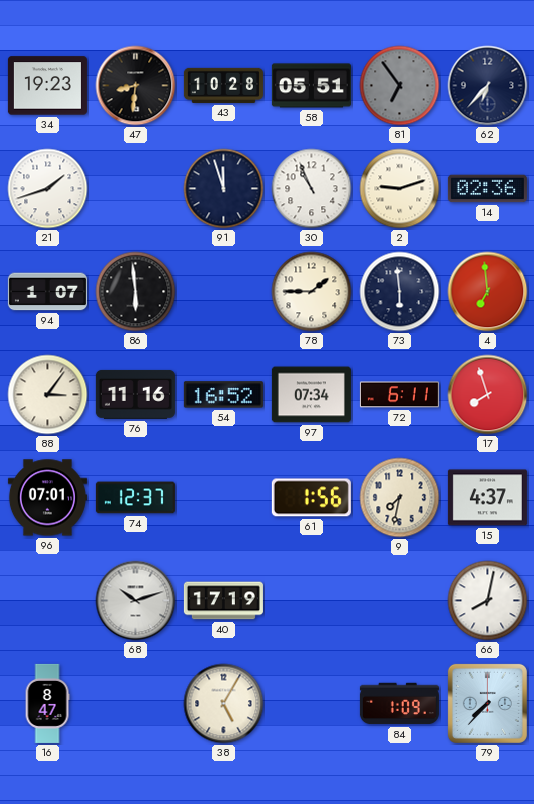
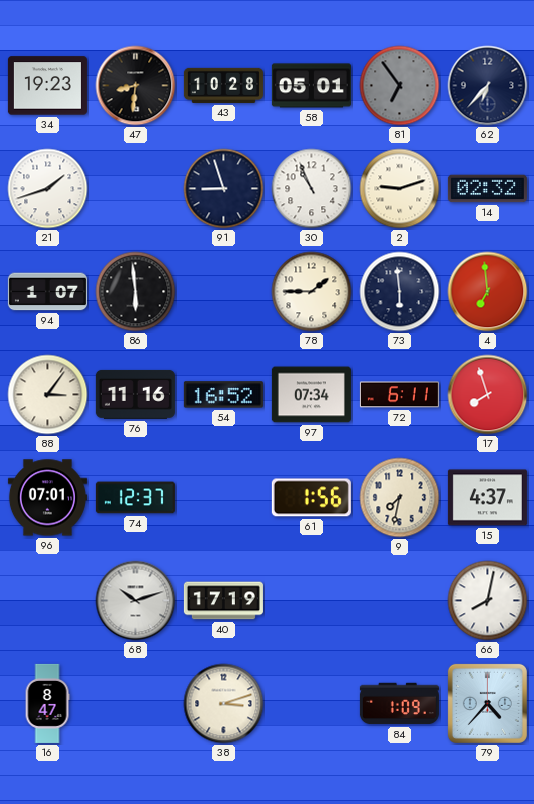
58: 05:51 -> 05:01 (311, 86)
91: 11:57 -> 8:57 (224, 189)
14: 02:36 -> 02:32 (487, 189)
38: 5:05 -> 3:12 (224, 704)
79: 7:37 -> 4:37 (487, 703)
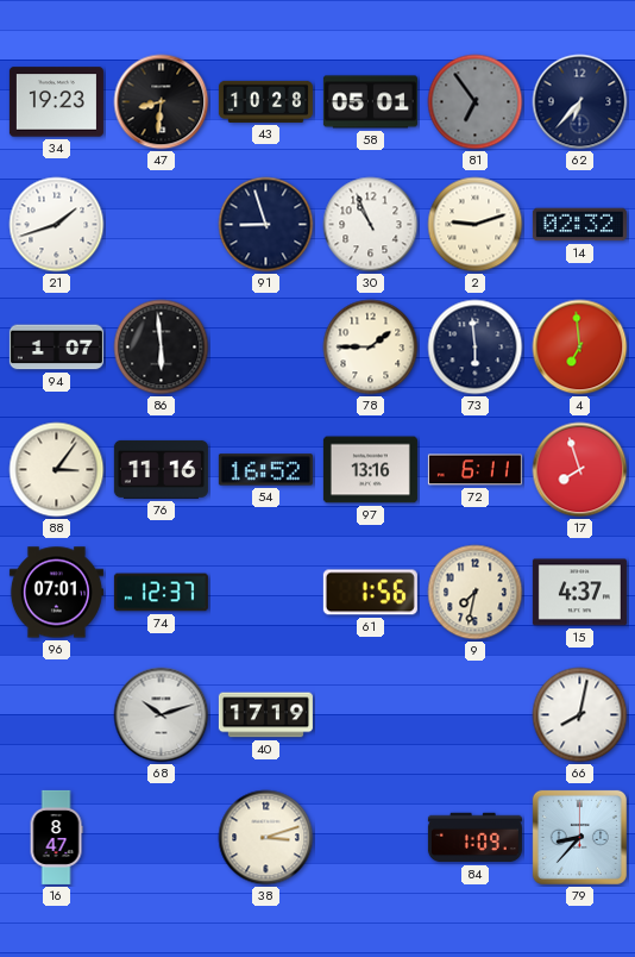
97: 07:34 -> 13:16 (370, 470)
79: 4:37 -> 8:37 (579, 837)
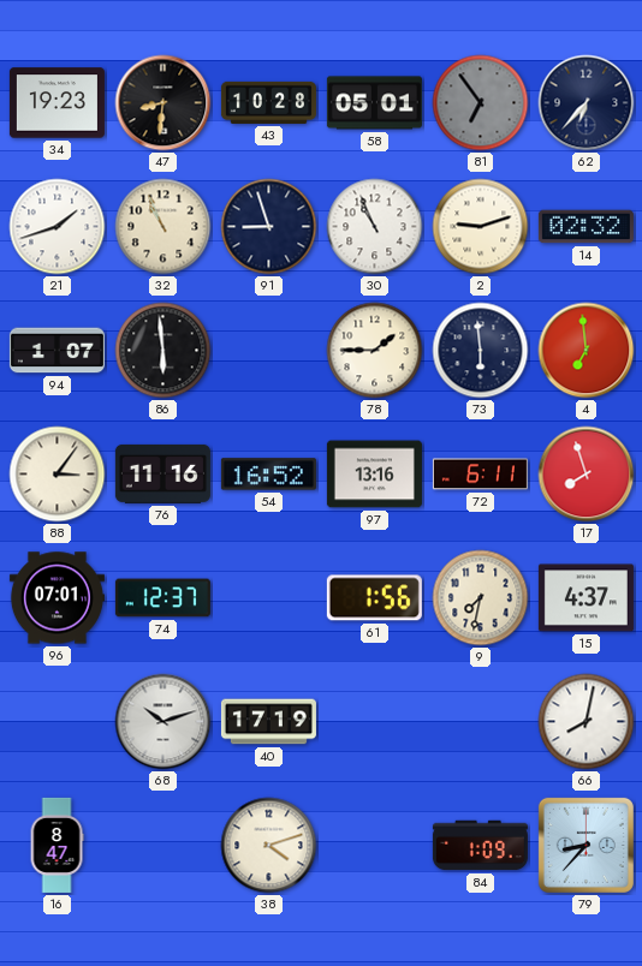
32: none -> 10:56 (164, 227)
38: 3:12 -> 4:12 (269, 846)
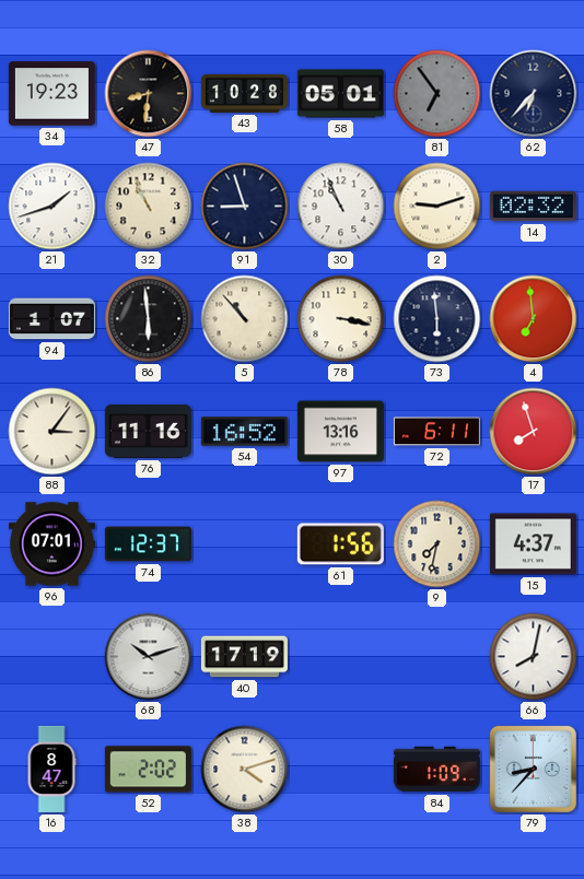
5: none -> 10:53 (245, 319)
78: 1:45 -> 3:17 (341, 319)
52: none -> 2:02 (148, 770)
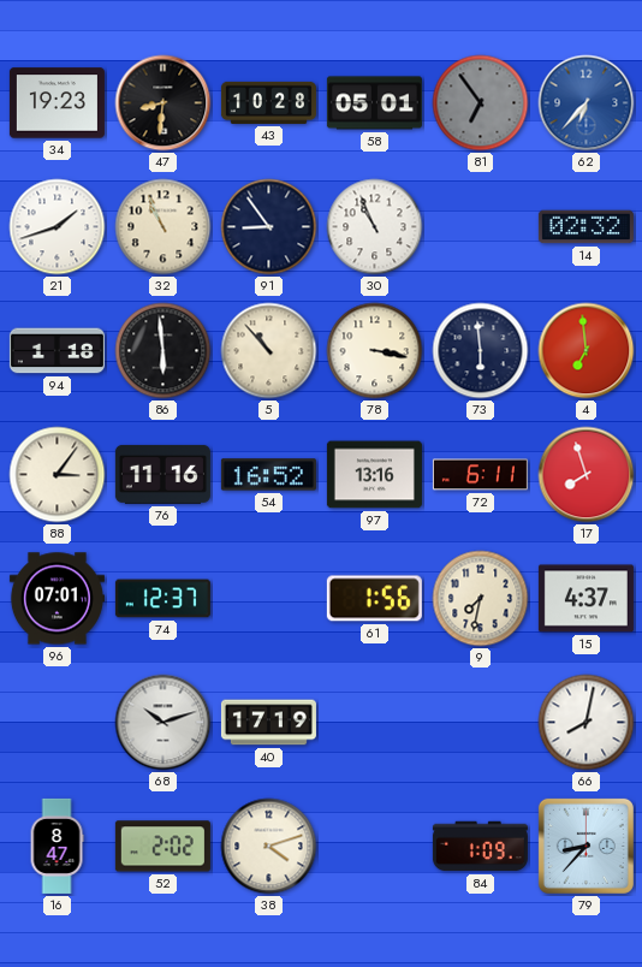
62 dial: navy -> blue (587, 103)
91: 8:57 -> 8:54 (269, 227)
2: 9:12 -> none (437, 207)
94: 1:07 -> 1:18 (57, 351)
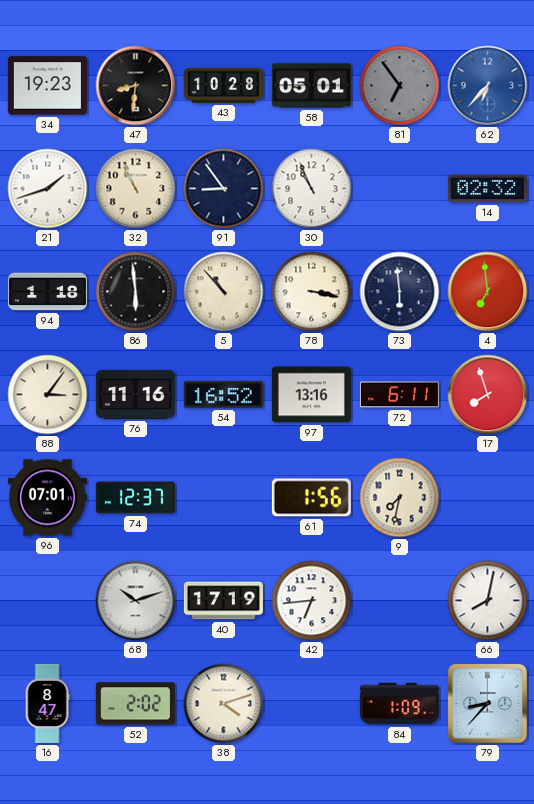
15: 4:37 -> none (585, 599)
42: none -> 6:44 (312, 601)
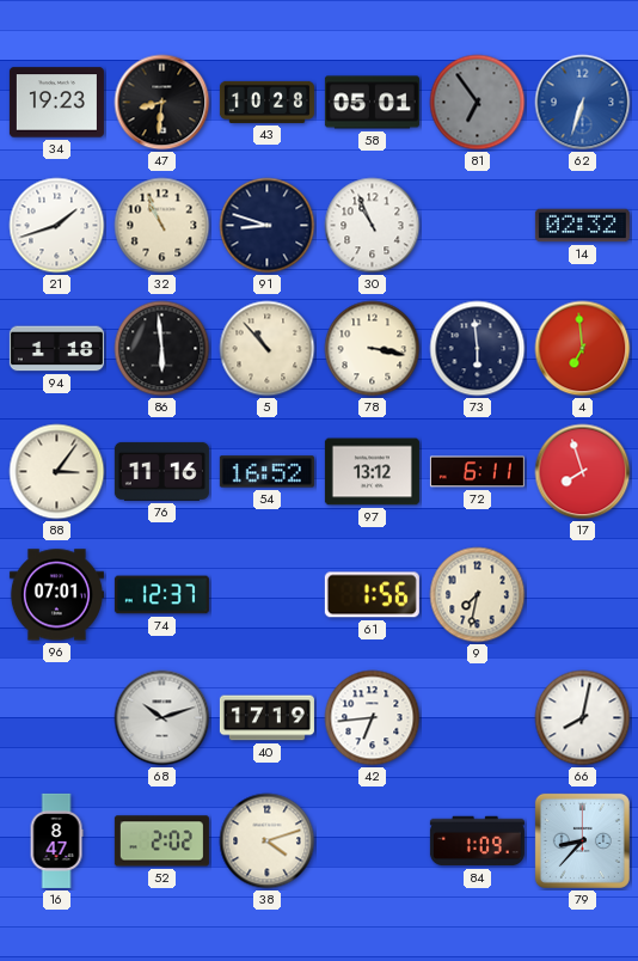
62: 6:37 -> 6:33 (583, 103)
91: 8:54 -> 8:48 (268, 226)
97: 13:16 -> 13:12 (372, 472)
